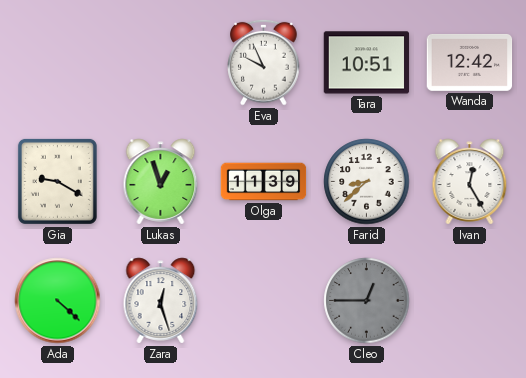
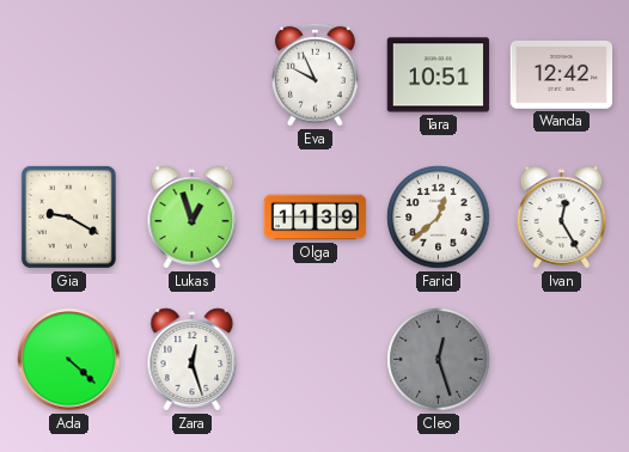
Farid: 8:38 -> 12:38 (439, 218)
Cleo: 12:45 -> 12:27 (439, 360)
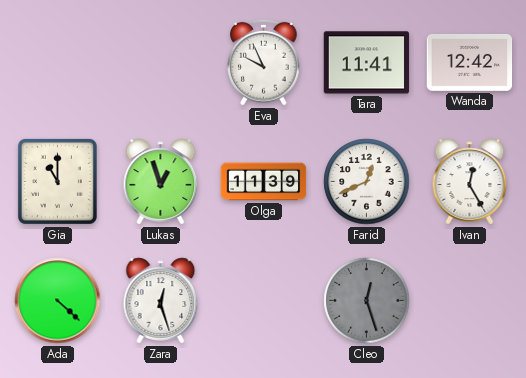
Tara: 10:51 -> 11:41 (367, 63)
Gia: 9:20 -> 11:00 (57, 181)
Farid: 12:38 -> 12:41 (367, 182)
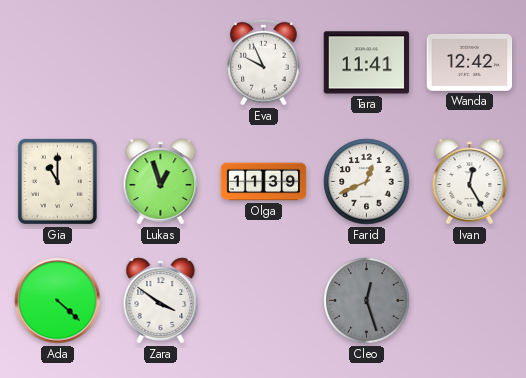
Zara: 12:27 -> 3:51 (161, 301)
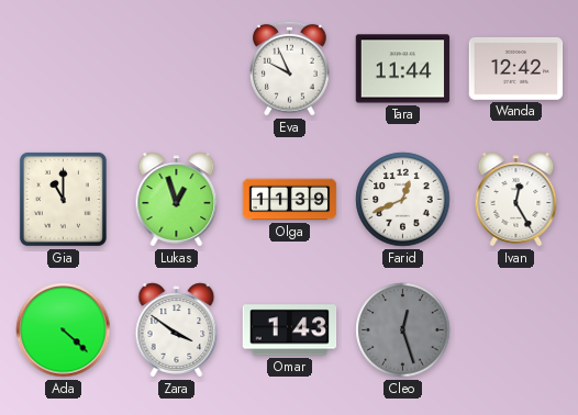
Tara: 11:41 -> 11:44 (403, 69)
Omar: none -> 1:43 (290, 330)
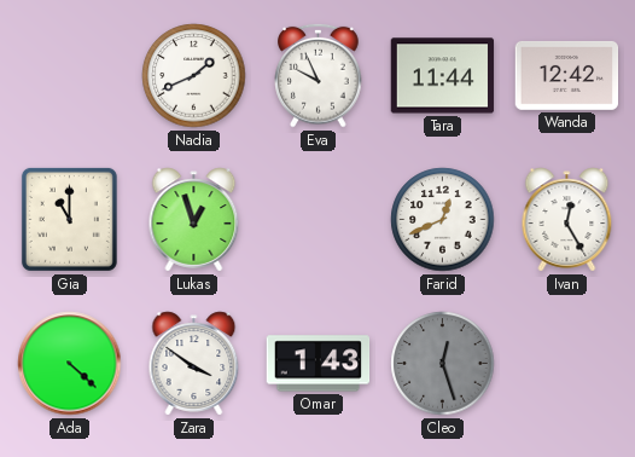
Nadia: none -> 1:41 (194, 76)
Olga: 11:39 -> none (290, 200)
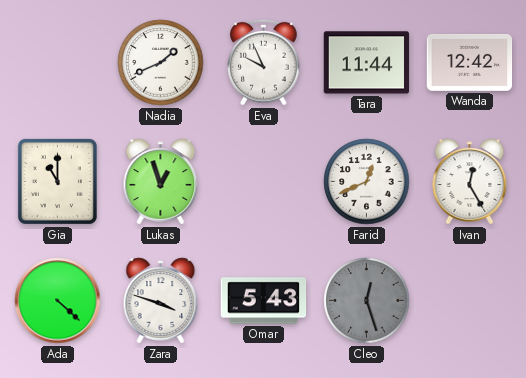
Zara: 3:51 -> 3:48 (161, 301)
Omar: 1:43 -> 5:43 (264, 301)
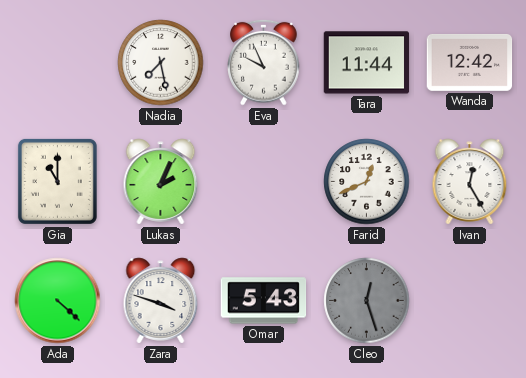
Nadia: 1:41 -> 7:28 (161, 63)
Lukas: 12:57 -> 2:04 (161, 182)
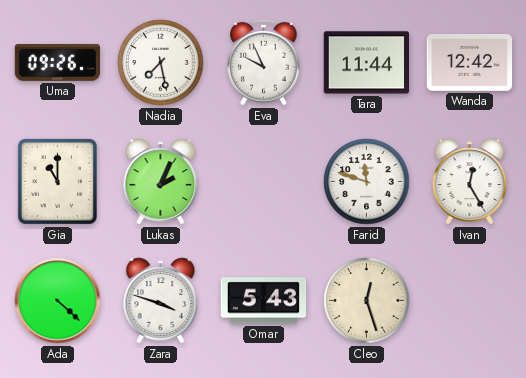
Uma: none -> 09:26 (58, 62)
Farid: 12:41 -> 11:48 (367, 182)
Cleo dial: grey -> cream (367, 301)
